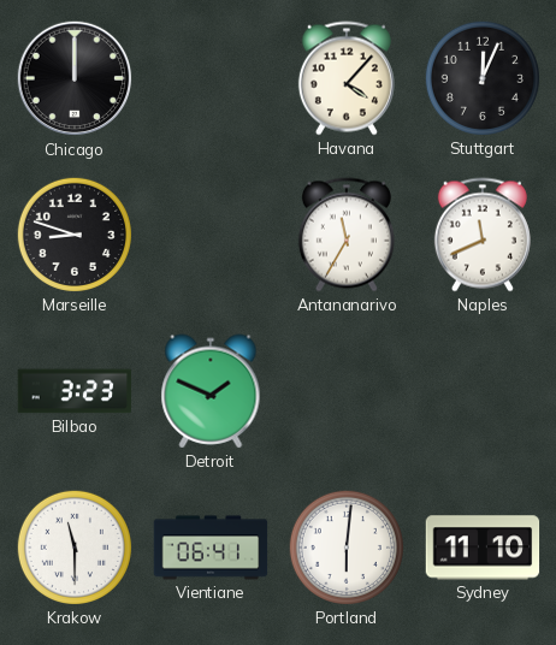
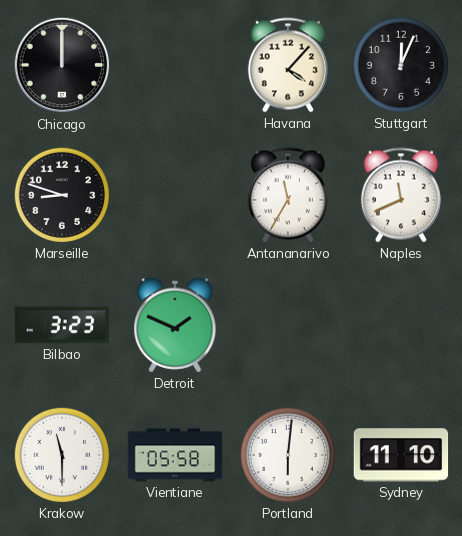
Vientiane: 06:41 -> 05:58 (175, 455)
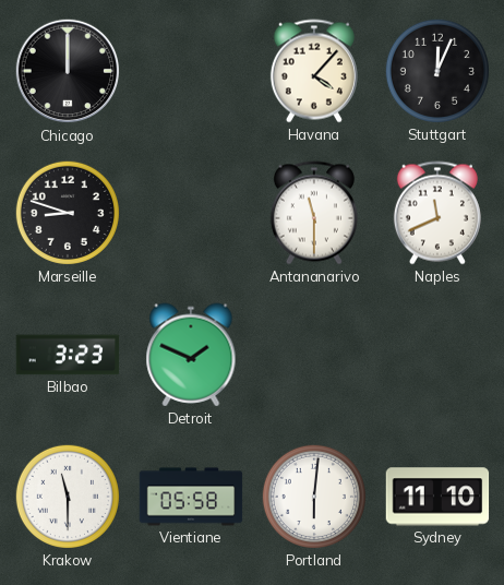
Antananarivo: 11:35 -> 11:30 (314, 213)
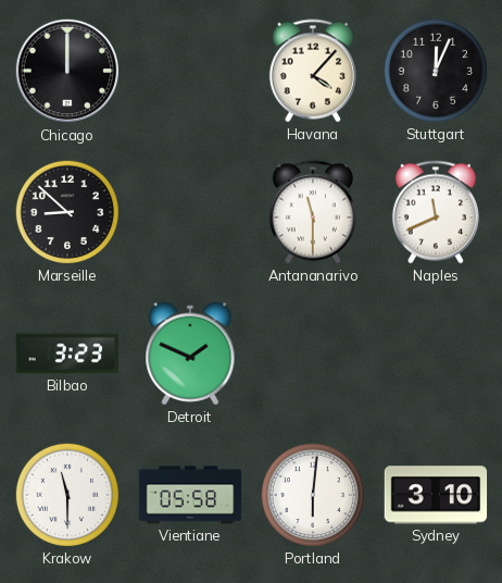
Marseille: 8:48 -> 8:52 (67, 212)
Sydney: 11:10 -> 3:10 (436, 495)
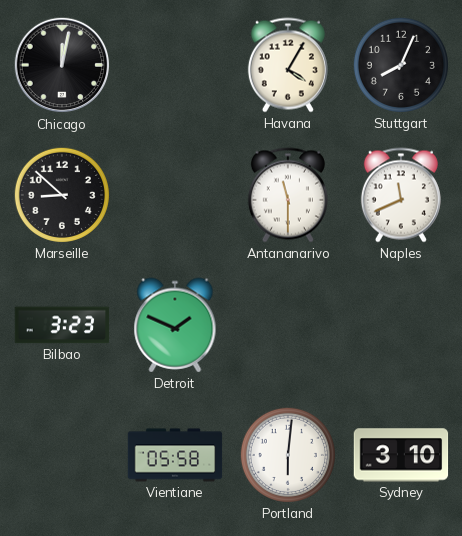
Chicago: 12:00 -> 12:02 (62, 65)
Havana: 4:07 -> 4:05 (288, 65)
Stuttgart: 12:04 -> 8:04 (401, 65)
Krakow: 11:30 -> none (67, 495)
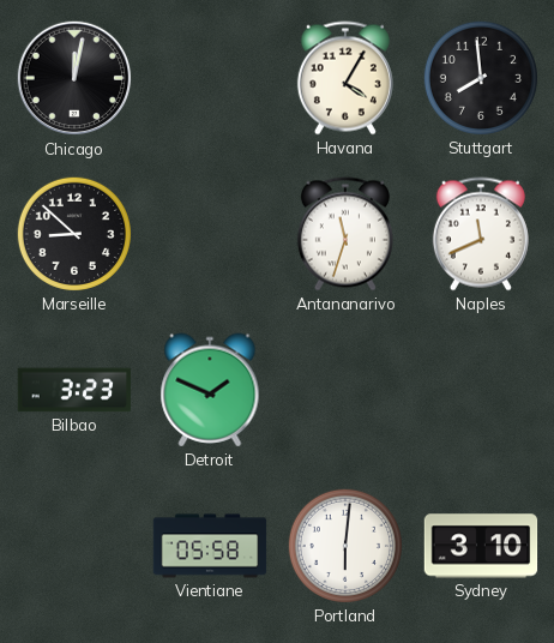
Stuttgart: 8:04 -> 7:59 (481, 78)
Antananarivo: 11:30 -> 11:33 (345, 234)
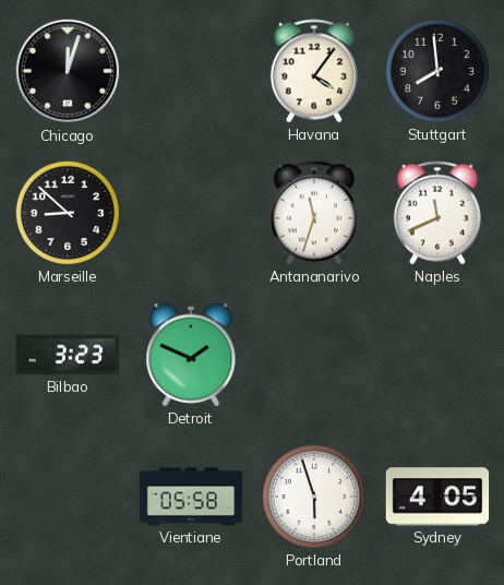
Chicago: 12:02 -> 12:03 (68, 71)
Havana: 4:05 -> 4:06 (314, 71)
Portland: 6:01 -> 5:57 (314, 497)
Sydney: 3:10 -> 4:05 (437, 497)
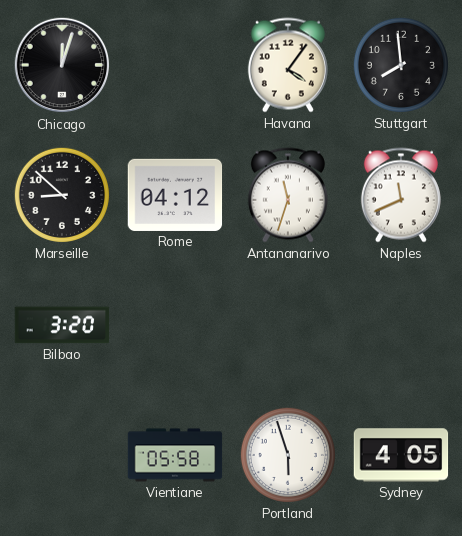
Rome: none -> 04:12 (175, 195)
Bilbao: 3:23 -> 3:20 (62, 325)
Detroit: 1:49 -> none (191, 355)
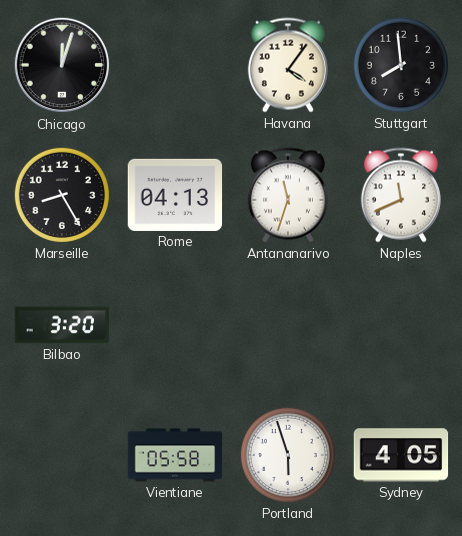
Marseille: 8:52 -> 8:25 (62, 195)
Rome: 04:12 -> 04:13 (175, 195)
